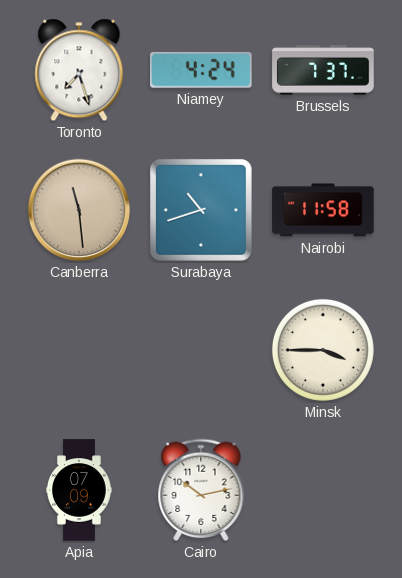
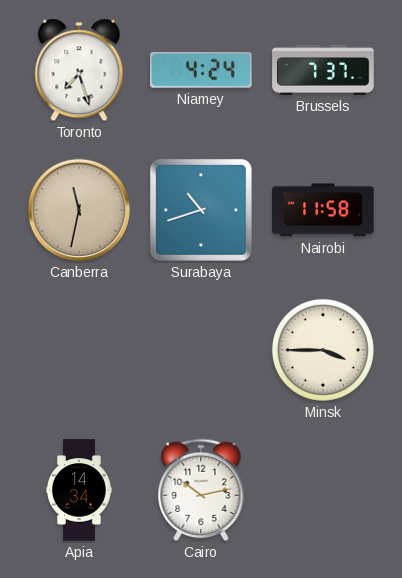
Canberra: 11:29 -> 11:32 (79, 210)
Apia: 07:09 -> 14:34 (80, 490)
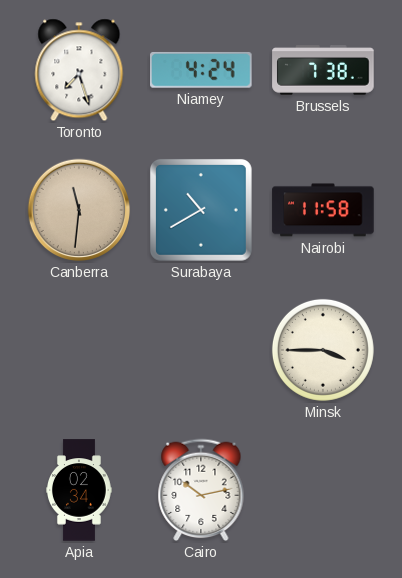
Brussels: 7:37 -> 7:38 (323, 70)
Canberra: 11:32 -> 11:31 (79, 210)
Surabaya: 10:42 -> 10:40 (201, 210)
Apia: 14:34 -> 02:34 (80, 490)
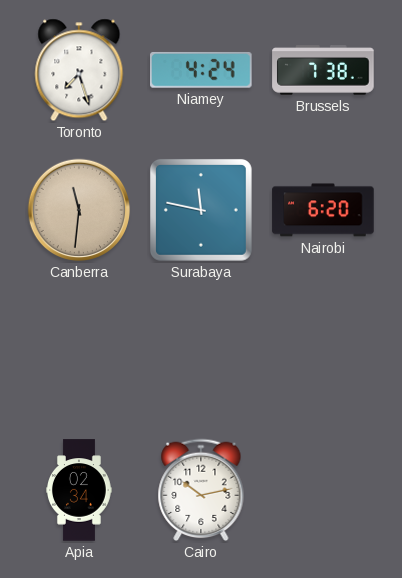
Surabaya: 10:40 -> 11:47 (201, 210)
Nairobi: 11:58 -> 6:20 (323, 210)
Minsk: 3:45 -> none (323, 350)
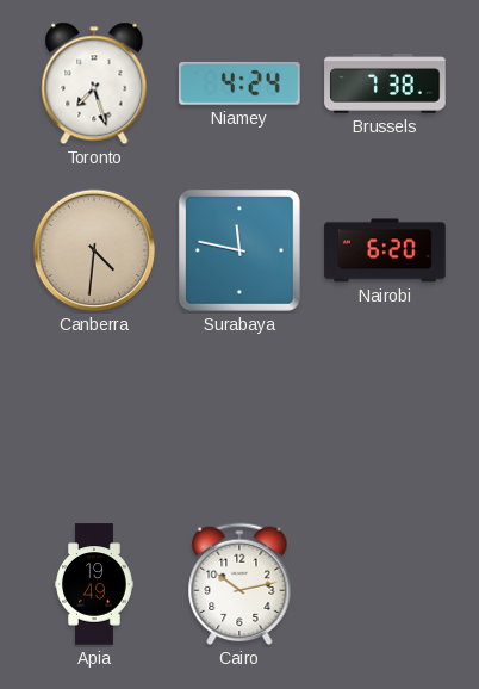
Canberra: 11:31 -> 4:31 (94, 250)
Apia: 02:34 -> 19:49 (95, 584)
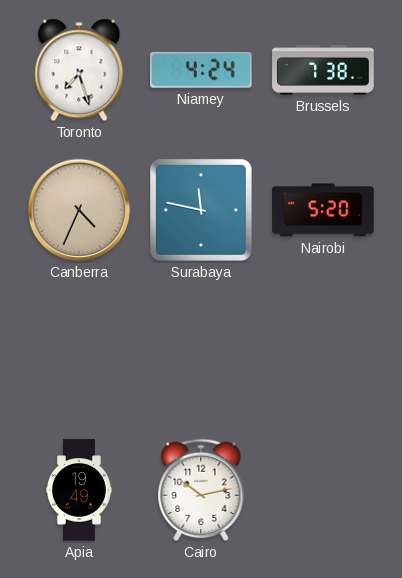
Canberra: 4:31 -> 4:34 (79, 210)
Nairobi: 6:20 -> 5:20 (323, 210)
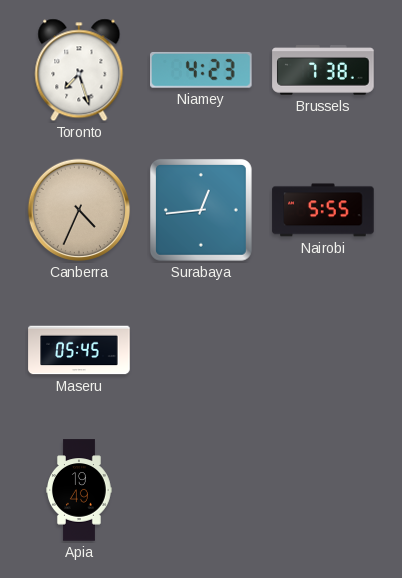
Niamey: 4:24 -> 4:23 (201, 70)
Surabaya: 11:47 -> 12:44 (201, 210)
Nairobi: 5:20 -> 5:55 (323, 210)
Maseru: none -> 05:45 (79, 350)
Cairo: 10:13 -> none (201, 490)
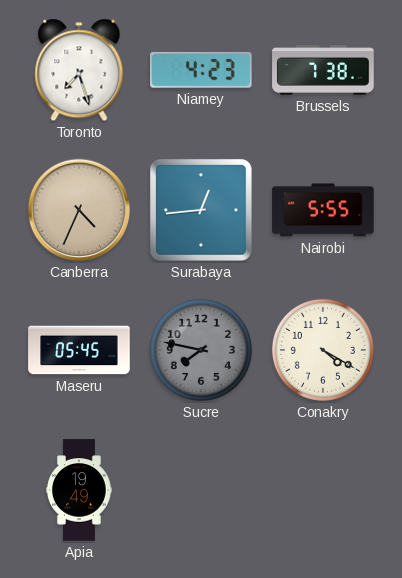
Sucre: none -> 7:47 (201, 350)
Conakry: none -> 4:20 (323, 350)
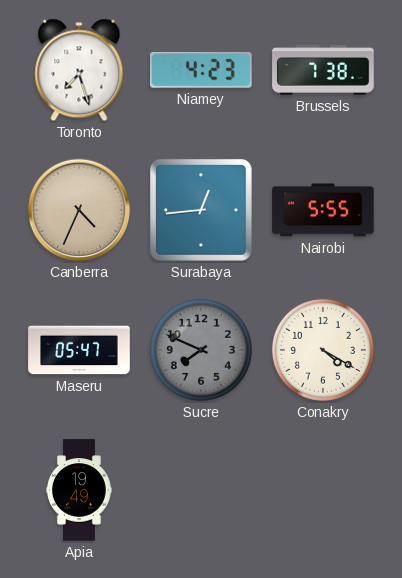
Maseru: 05:45 -> 05:47 (79, 350)
Sucre: 7:47 -> 7:49 (201, 350)
